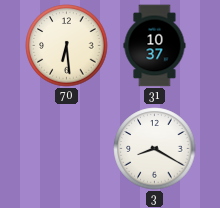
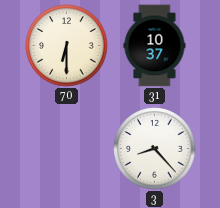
70: 6:29 -> 6:30 (67, 46)
3: 8:20 -> 8:23 (155, 149)
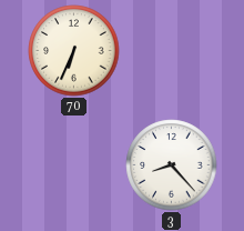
70: 6:30 -> 6:34 (74, 51)
31: 10:37 -> none (155, 46)
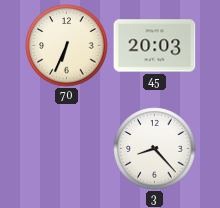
45: none -> 20:03 (155, 46)
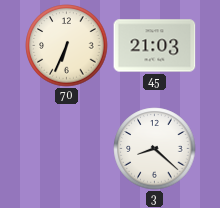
45: 20:03 -> 21:03 (155, 46)
3: 8:23 -> 8:22 (155, 149)
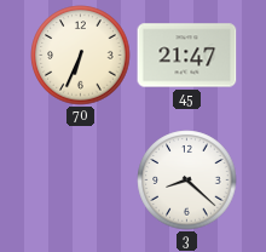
45: 21:03 -> 21:47 (187, 56)
